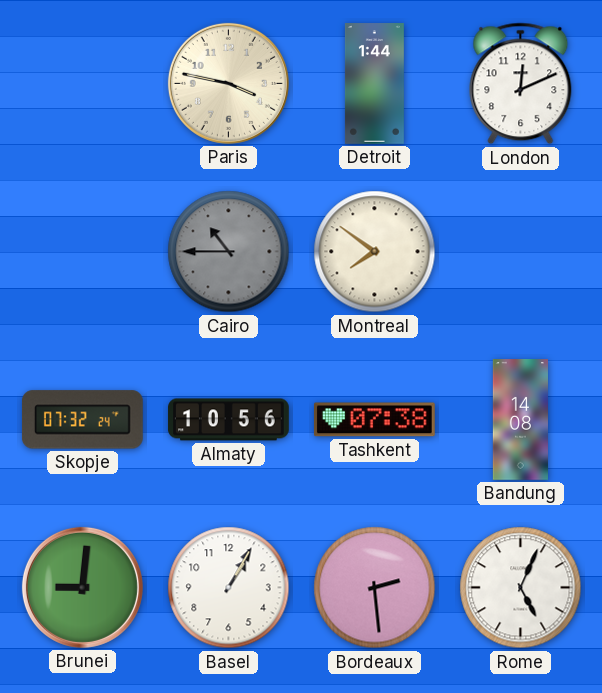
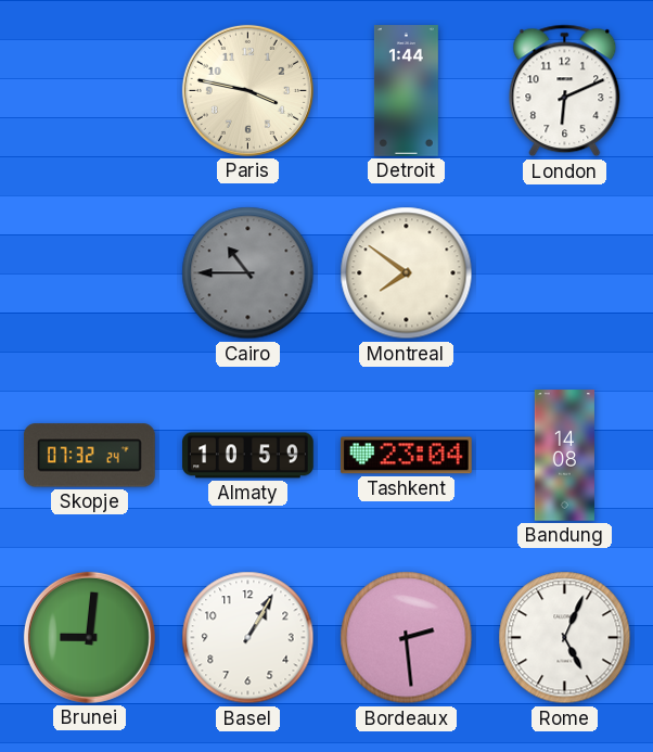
London: 12:11 -> 6:11 (565, 91)
Almaty: 10:56 -> 10:59 (248, 456)
Tashkent: 07:38 -> 23:04 (407, 456)
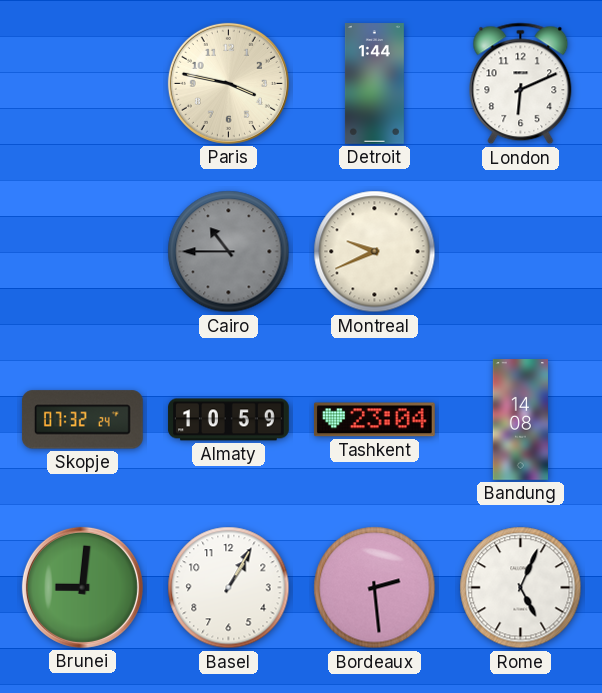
Montreal: 7:51 -> 9:41 (375, 252)
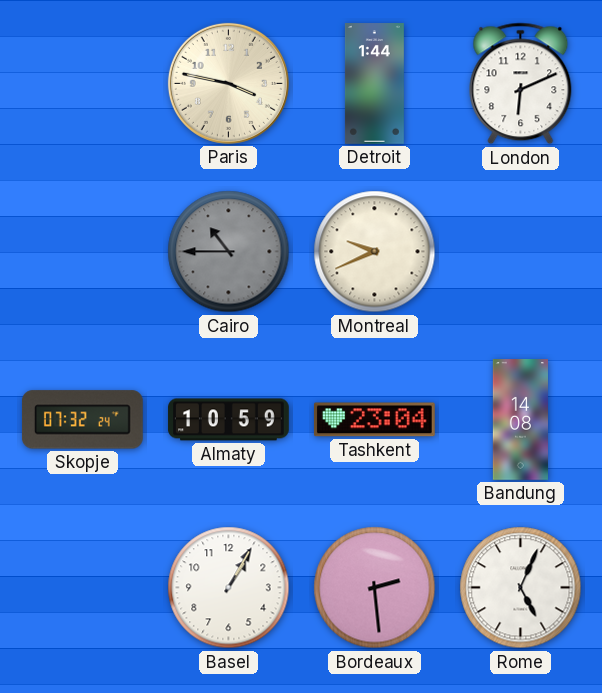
Brunei: 9:01 -> none (82, 587)
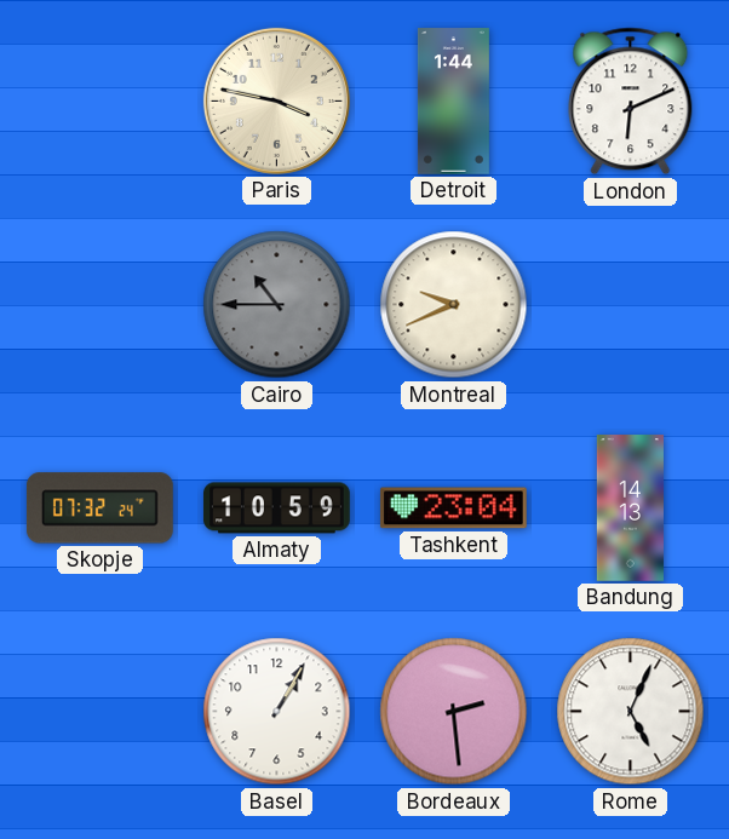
Bandung: 14:08 -> 14:13 (630, 508)
